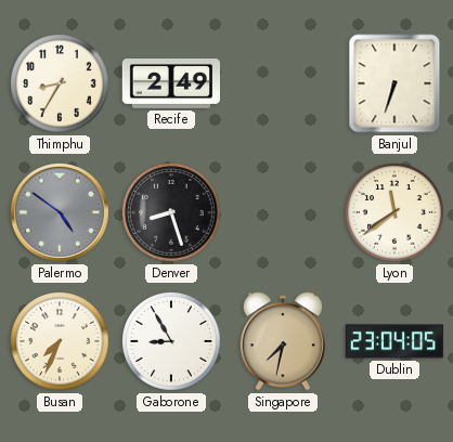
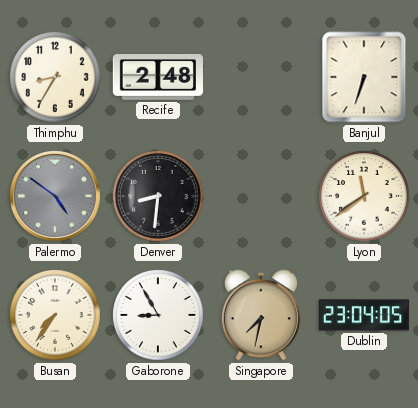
Recife: 2:49 -> 2:48 (157, 78)
Denver: 8:27 -> 8:31 (159, 197)
Busan: 7:34 -> 7:36 (56, 316)
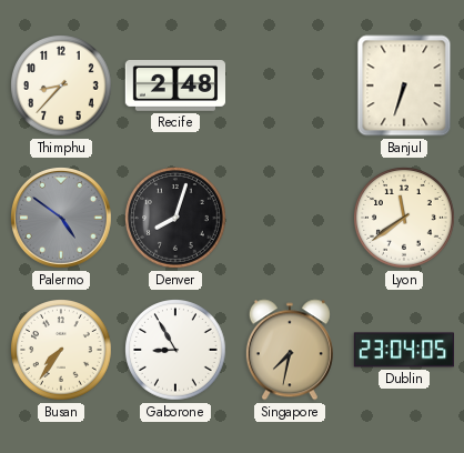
Thimphu: 8:35 -> 8:37 (62, 87)
Denver: 8:31 -> 8:03 (176, 219)
